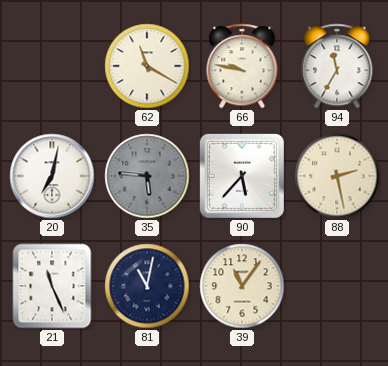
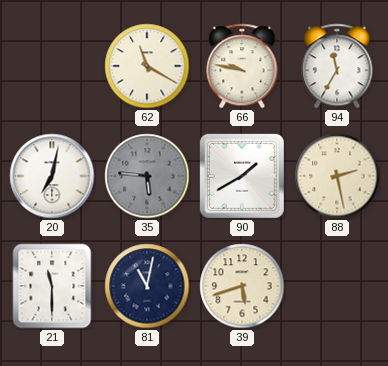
90: 5:37 -> 1:40 (242, 176)
21: 11:26 -> 11:30 (52, 286)
39: 11:06 -> 5:42 (242, 286)
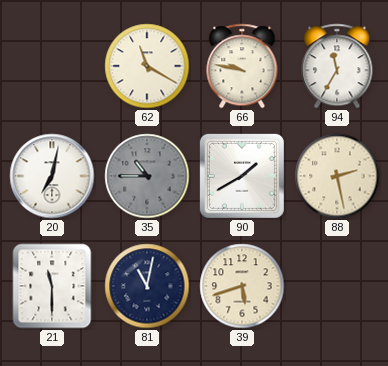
35: 5:46 -> 10:45 (147, 176)
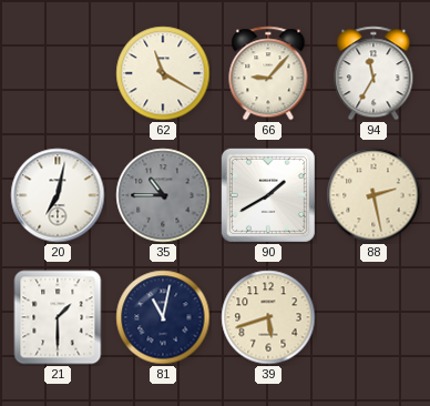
66: 9:47 -> 9:07 (268, 73)
21: 11:30 -> 1:30 (58, 317)
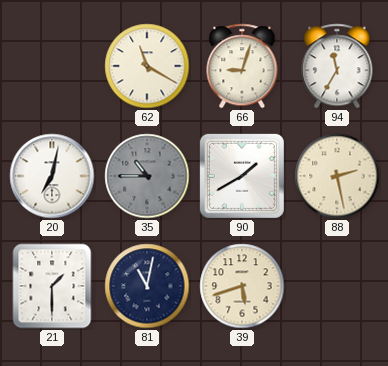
66: 9:07 -> 9:03 (242, 66)
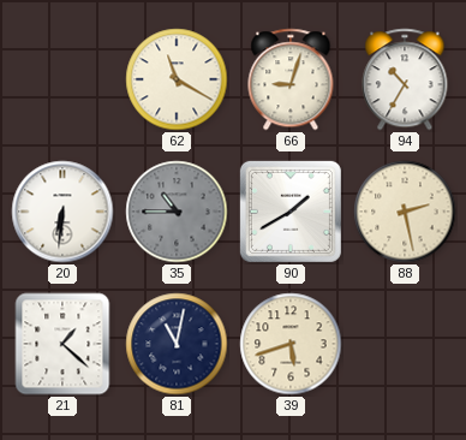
94: 11:35 -> 10:35 (405, 79)
20: 7:02 -> 6:31 (62, 212)
21: 1:30 -> 1:22 (62, 344)
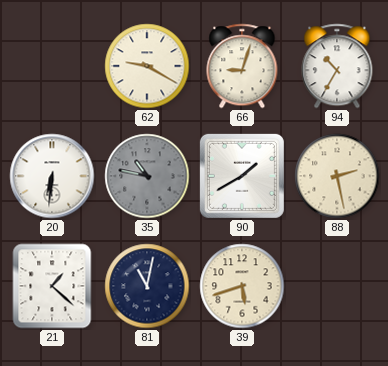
62: 11:20 -> 9:20 (147, 66)
35: 10:45 -> 10:47 (147, 176)
